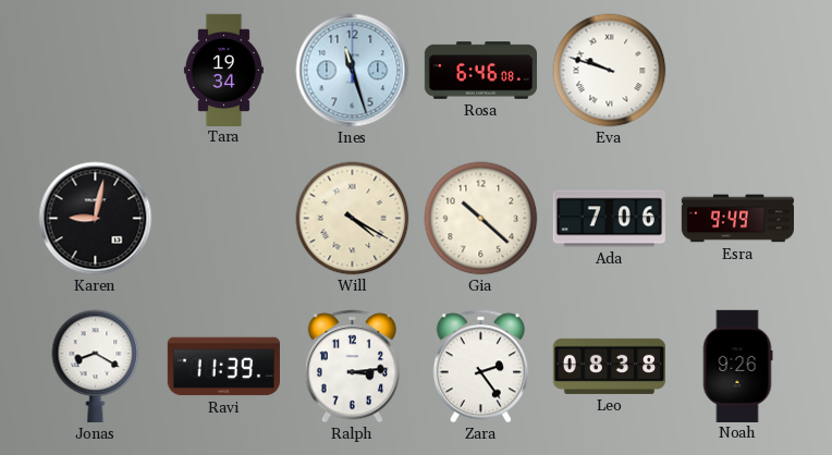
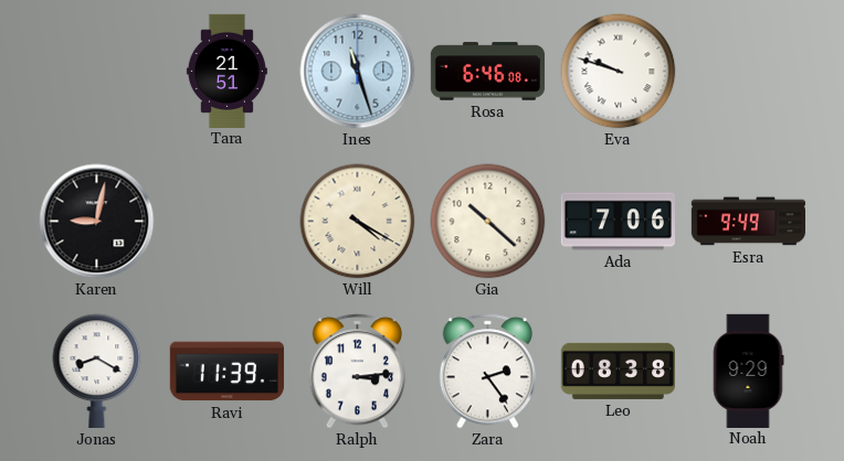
Tara: 19:34 -> 21:51 (226, 71)
Noah: 9:26 -> 9:29 (748, 371)
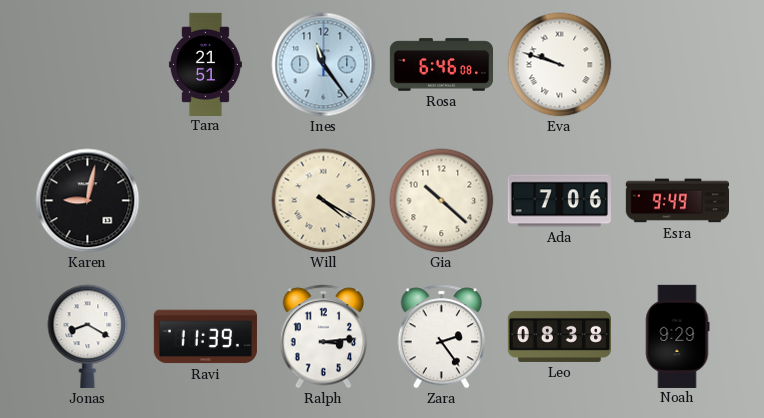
Ines: 11:27 -> 11:24 (324, 65)
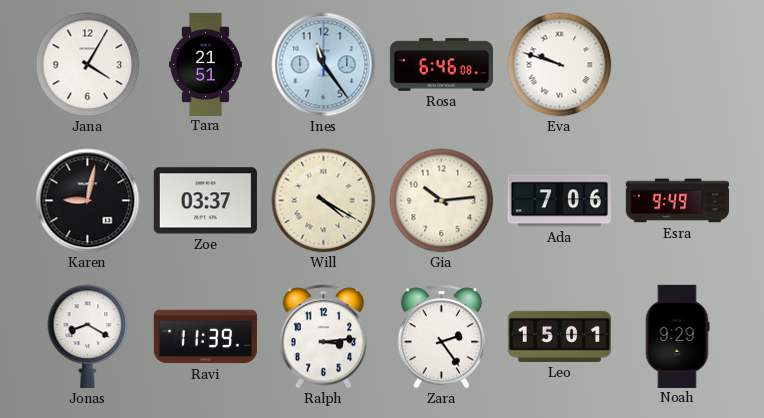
Jana: none -> 4:05 (88, 65)
Zoe: none -> 03:37 (205, 201)
Gia: 10:22 -> 10:14 (442, 201)
Leo: 08:38 -> 15:01 (559, 336)
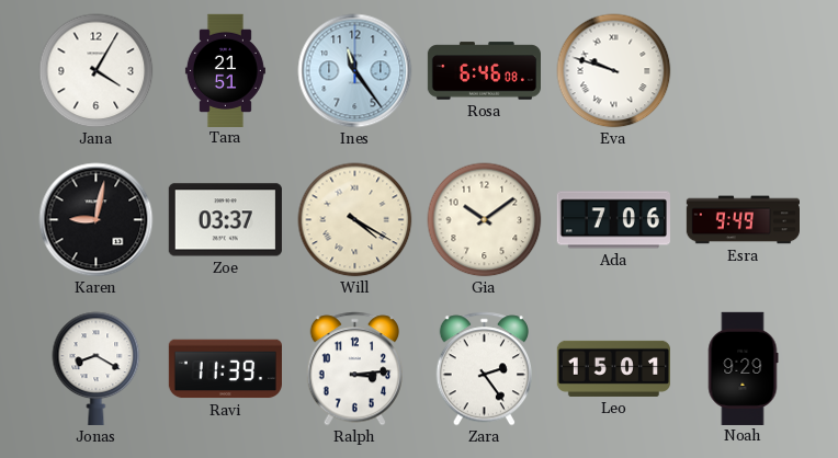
Gia: 10:14 -> 10:09 (485, 220)
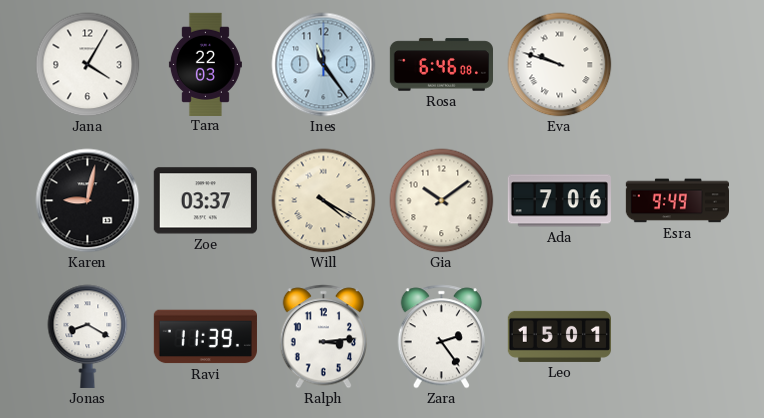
Tara: 21:51 -> 22:03 (205, 64)
Noah: 9:29 -> none (743, 368)
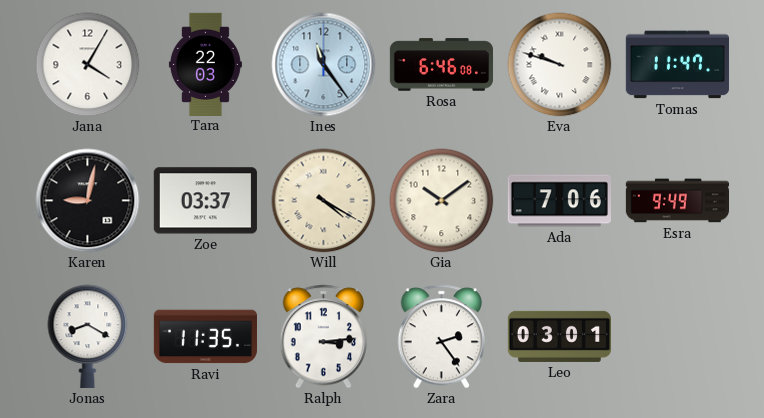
Tomas: none -> 11:47 (677, 65)
Ravi: 11:39 -> 11:35 (205, 337)
Leo: 15:01 -> 03:01 (559, 336)
